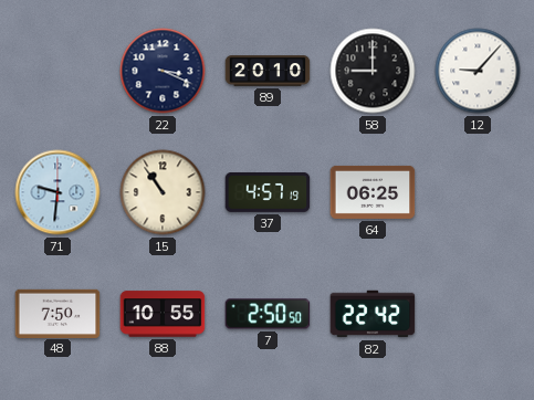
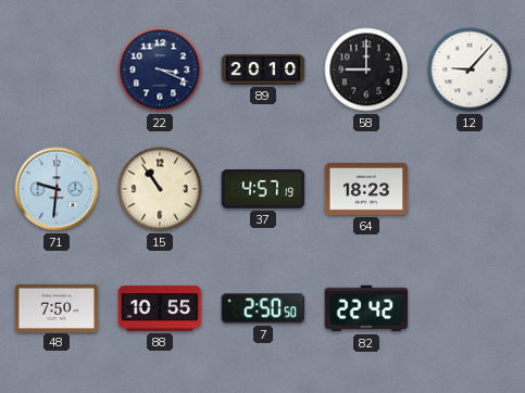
64: 06:25 -> 18:23 (366, 189)
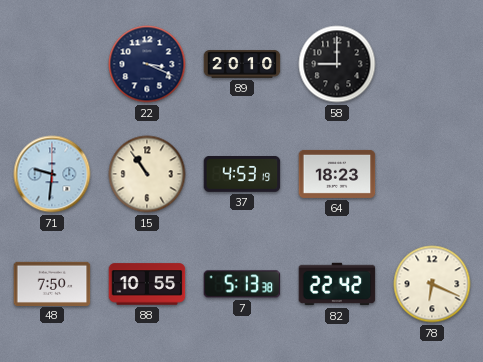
12: 9:07 -> none (470, 69)
37: 4:57 -> 4:53 (242, 175)
7: 2:50 -> 5:13 (242, 284)
78: none -> 6:19 (432, 284)
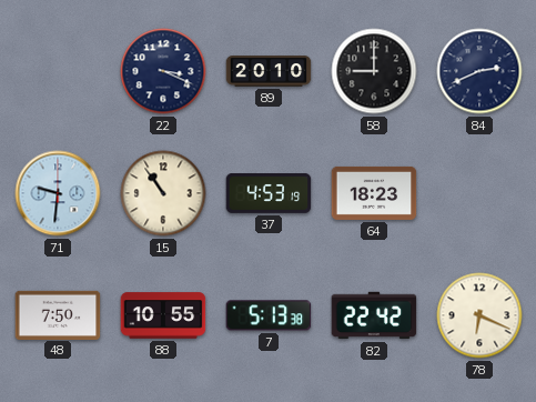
84: none -> 2:41 (479, 71)
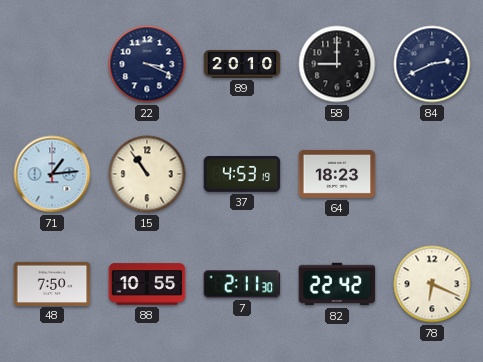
71: 9:31 -> 1:14 (52, 174)
7: 5:13 -> 2:11 (242, 284)
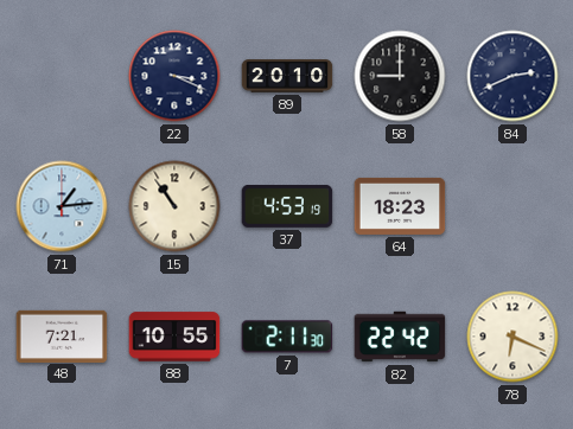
48: 7:50 -> 7:21 (62, 335)
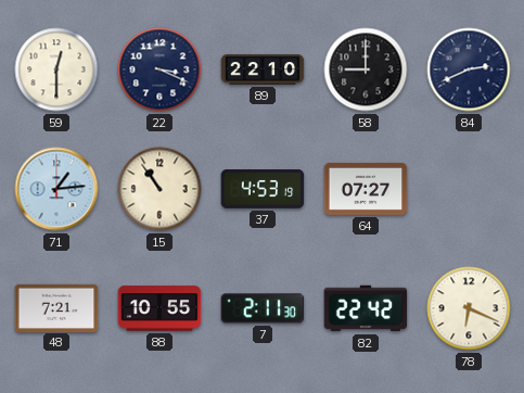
59: none -> 12:30 (56, 69)
89: 20:10 -> 22:10 (263, 69)
64: 18:23 -> 07:27 (366, 189)
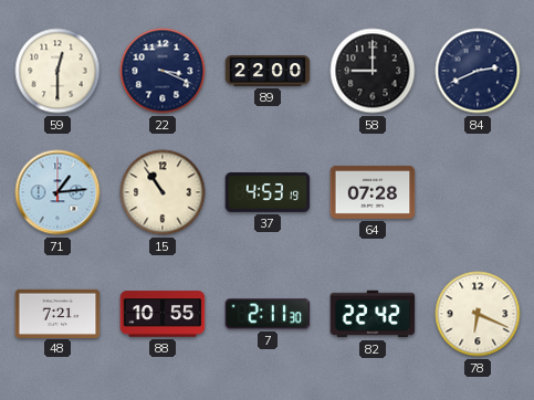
89: 22:10 -> 22:00 (268, 71)
64: 07:27 -> 07:28 (373, 192)
